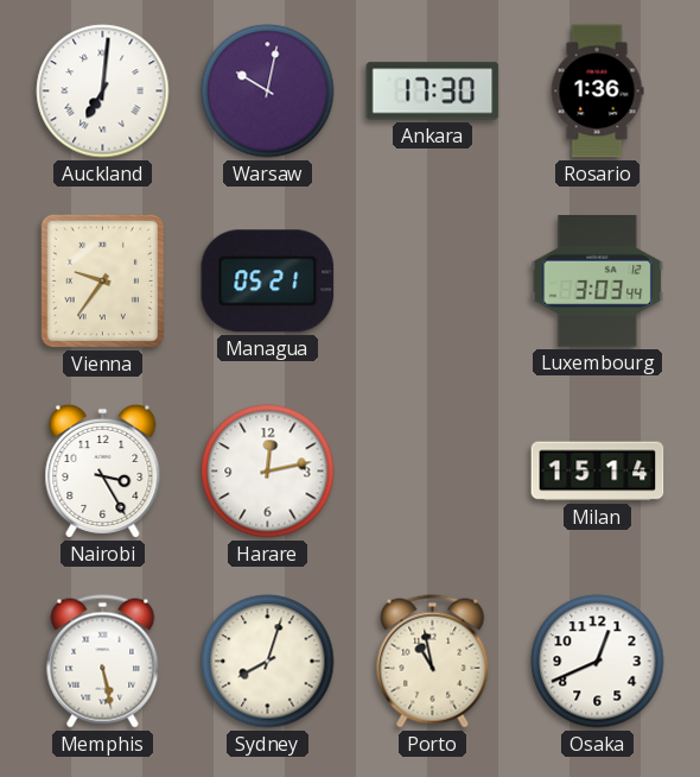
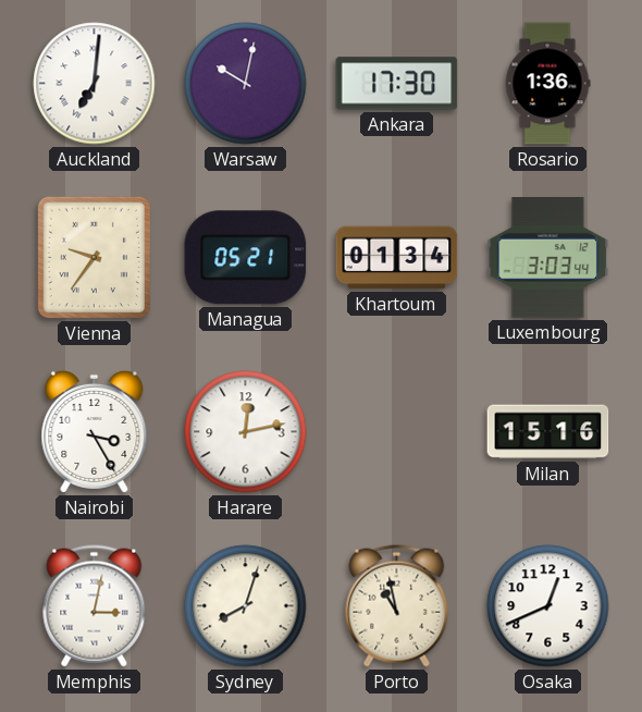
Khartoum: none -> 01:34 (397, 258)
Milan: 15:14 -> 15:16 (548, 432)
Memphis: 5:28 -> 3:02 (95, 606)
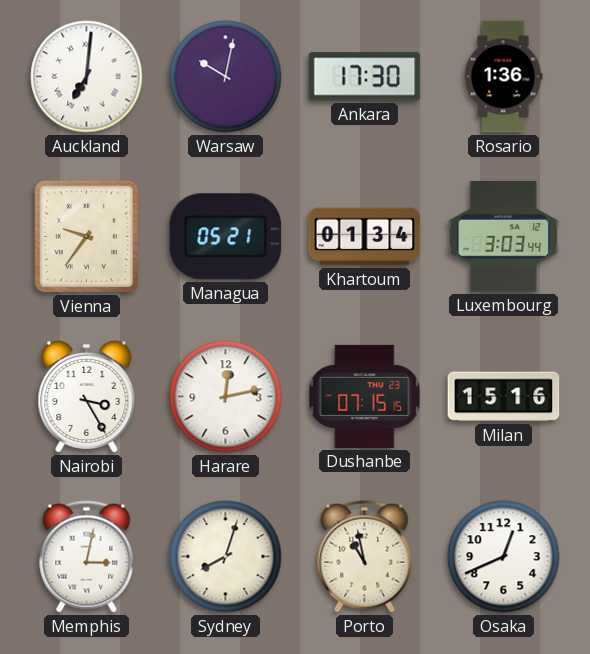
Dushanbe: none -> 07:15 (365, 396)
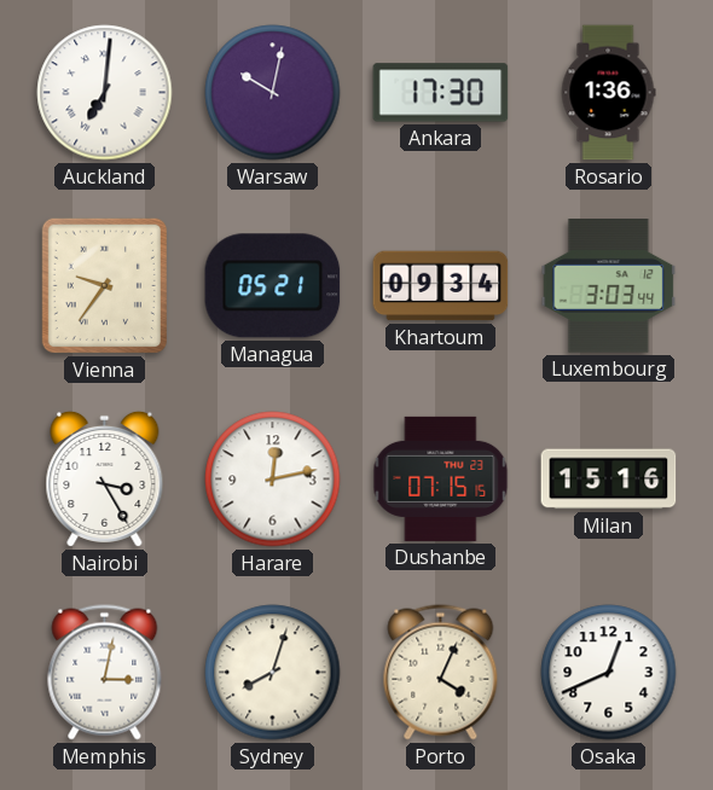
Khartoum: 01:34 -> 09:34 (441, 286)
Porto: 10:58 -> 4:04 (441, 673)
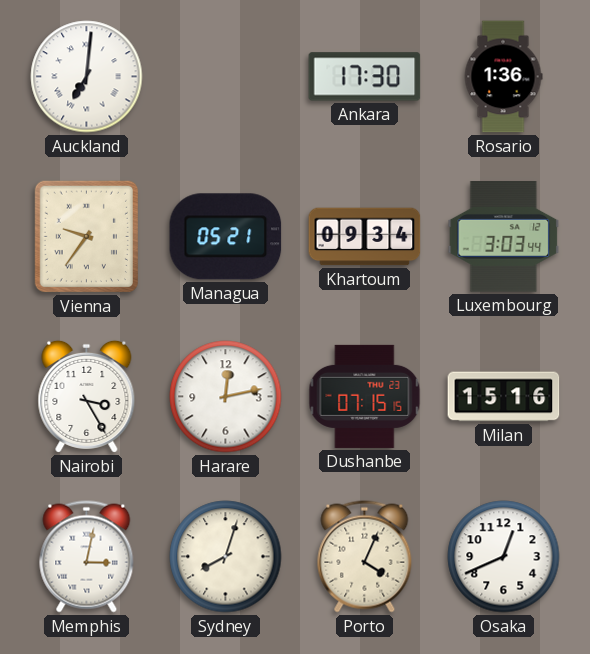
Warsaw: 10:02 -> none (273, 93)
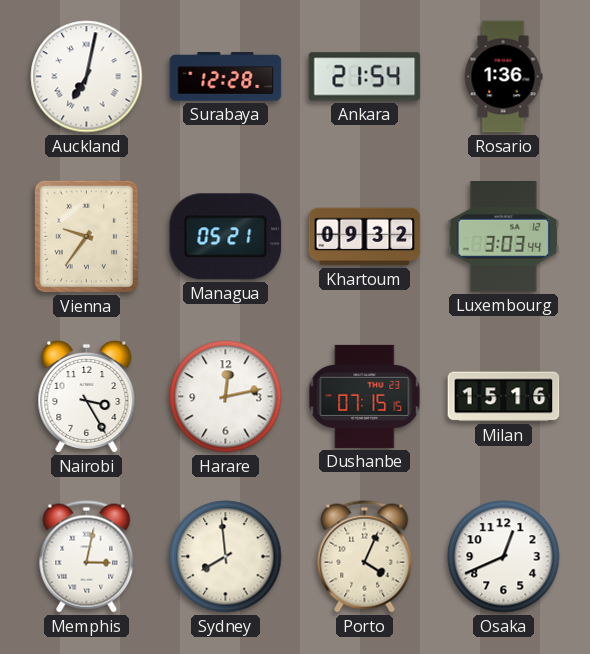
Auckland: 7:01 -> 7:02 (87, 77)
Surabaya: none -> 12:28 (226, 77)
Ankara: 17:30 -> 21:54 (365, 77)
Khartoum: 09:34 -> 09:32 (365, 237)
Sydney: 8:03 -> 7:59 (226, 557)
